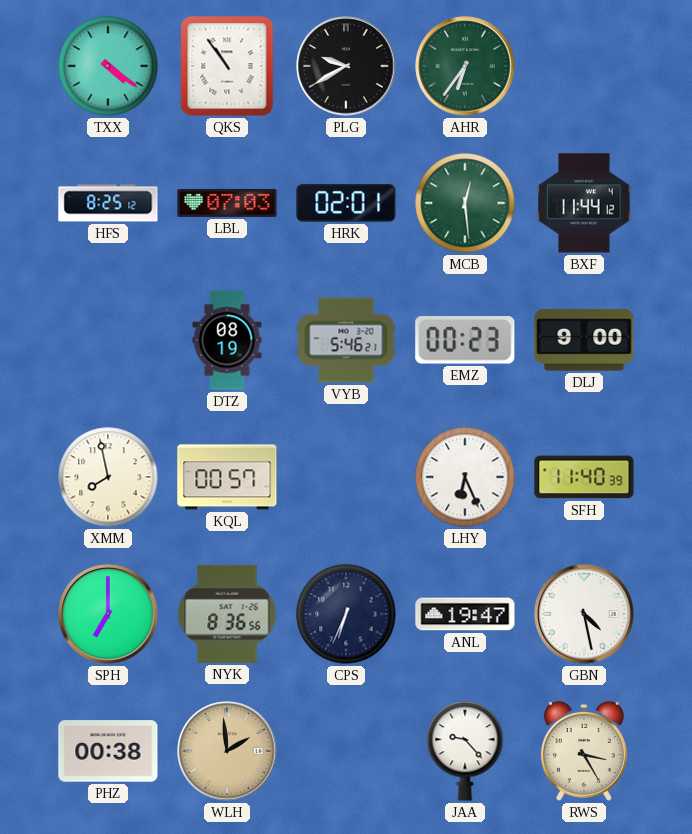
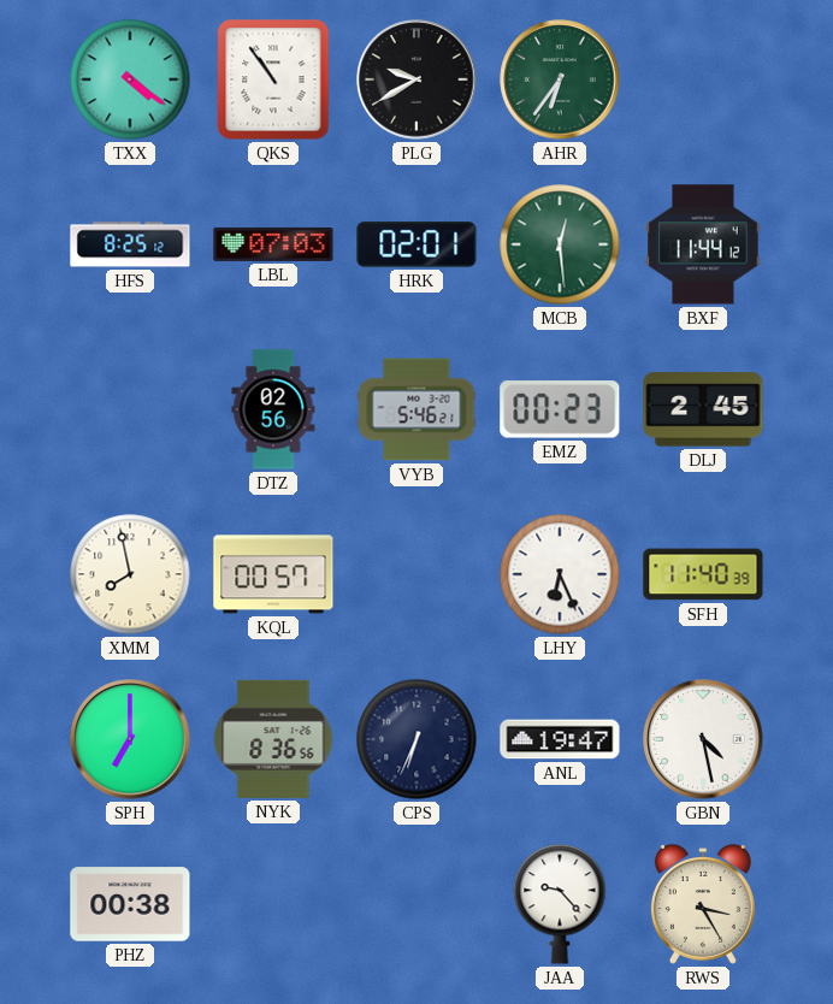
DTZ: 08:19 -> 02:56 (273, 409)
DLJ: 9:00 -> 2:45 (703, 409)
WLH: 1:59 -> none (227, 751)
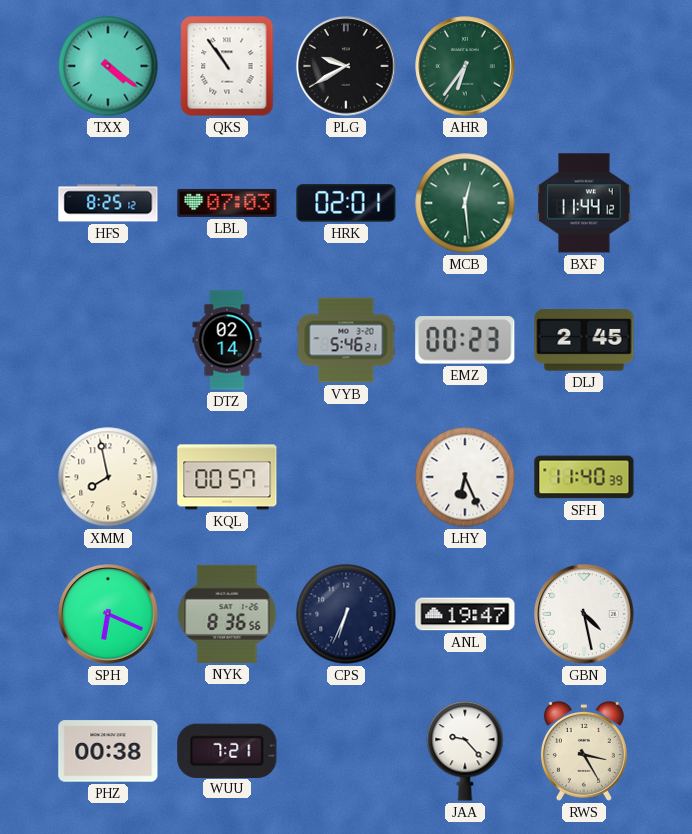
DTZ: 02:56 -> 02:14 (227, 340)
SPH: 7:00 -> 6:19 (108, 614)
WUU: none -> 7:21 (227, 750)
